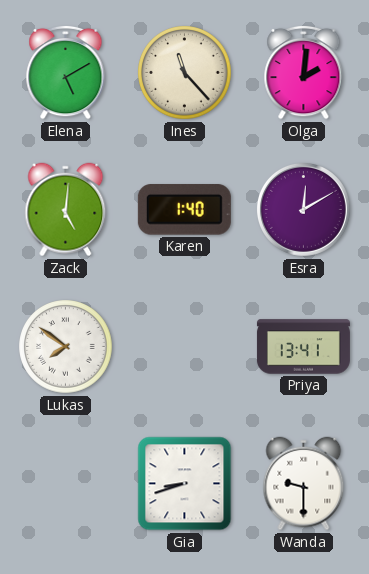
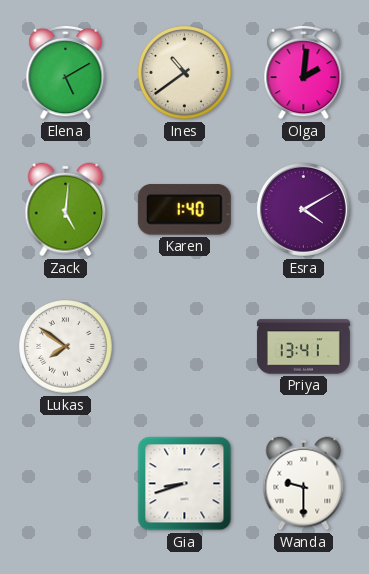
Ines: 11:23 -> 10:39 (185, 73)
Esra: 12:10 -> 4:10 (303, 209)
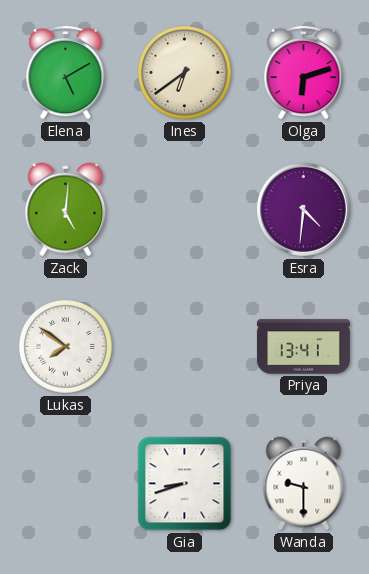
Ines: 10:39 -> 6:39 (185, 73)
Olga: 2:01 -> 6:12 (304, 72)
Karen: 1:40 -> none (184, 210)
Esra: 4:10 -> 4:31 (303, 209)
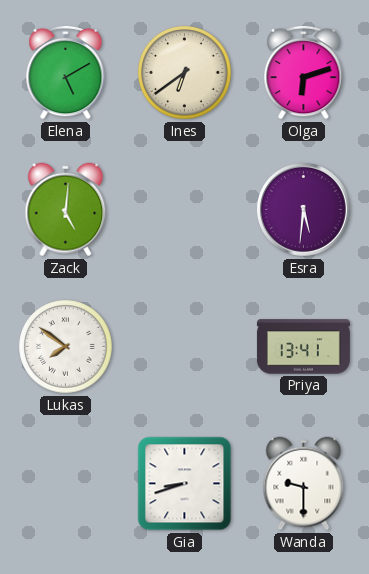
Esra: 4:31 -> 5:31 (303, 209)
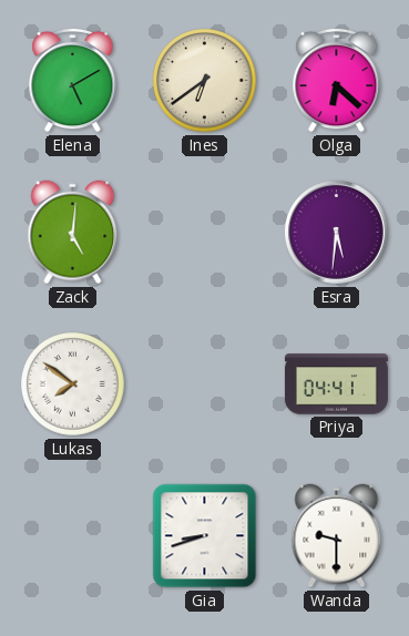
Olga: 6:12 -> 6:22 (337, 80)
Priya: 13:41 -> 04:41 (336, 384)
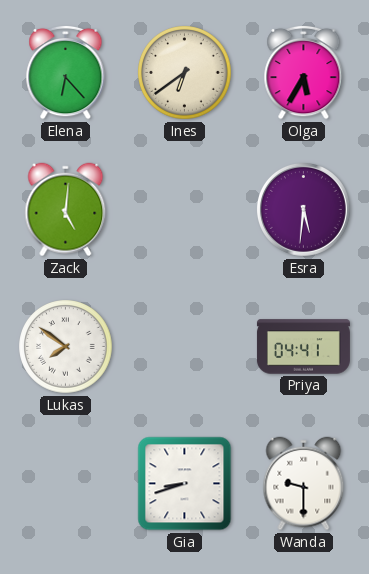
Elena: 5:10 -> 6:23 (66, 72)
Olga: 6:22 -> 5:35 (304, 72)
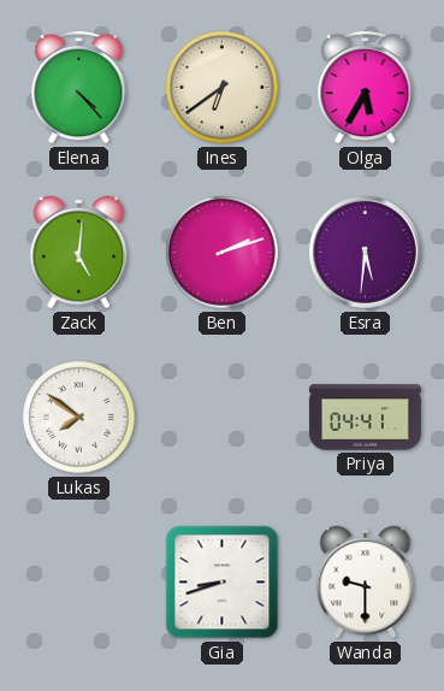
Elena: 6:23 -> 4:23 (79, 87)
Ben: none -> 2:12 (223, 253)
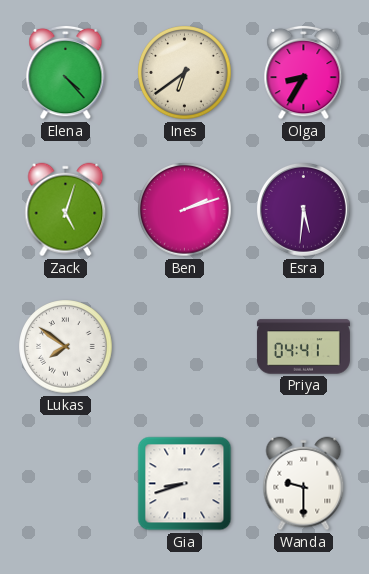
Olga: 5:35 -> 8:35 (304, 72)
Zack: 5:01 -> 5:03 (66, 210)
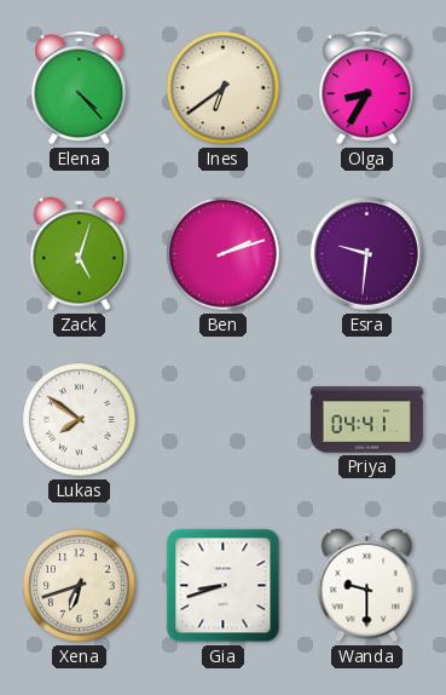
Esra: 5:31 -> 9:31 (366, 253)
Xena: none -> 6:42 (80, 586)
